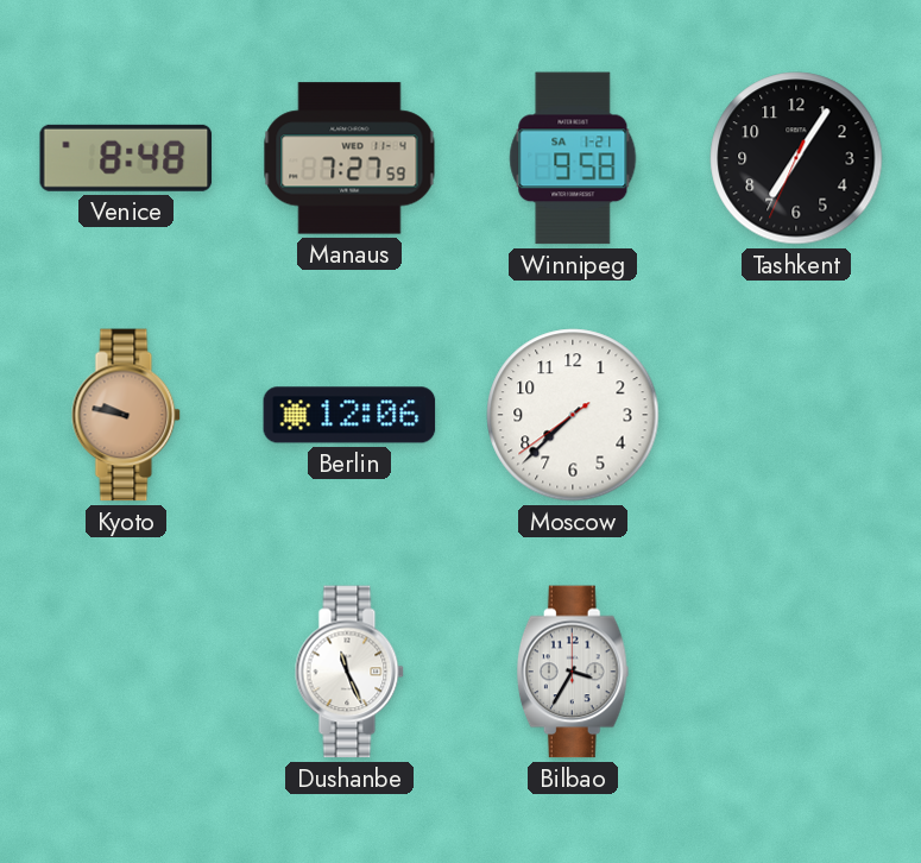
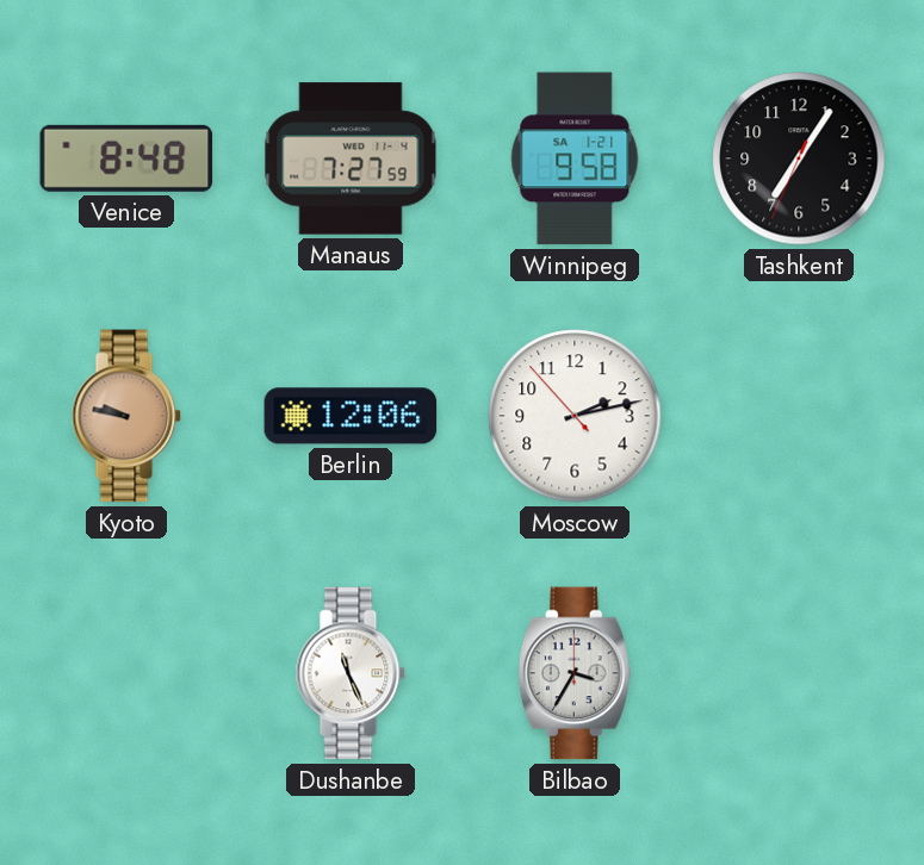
Moscow: 7:37 -> 2:12 (575, 416)
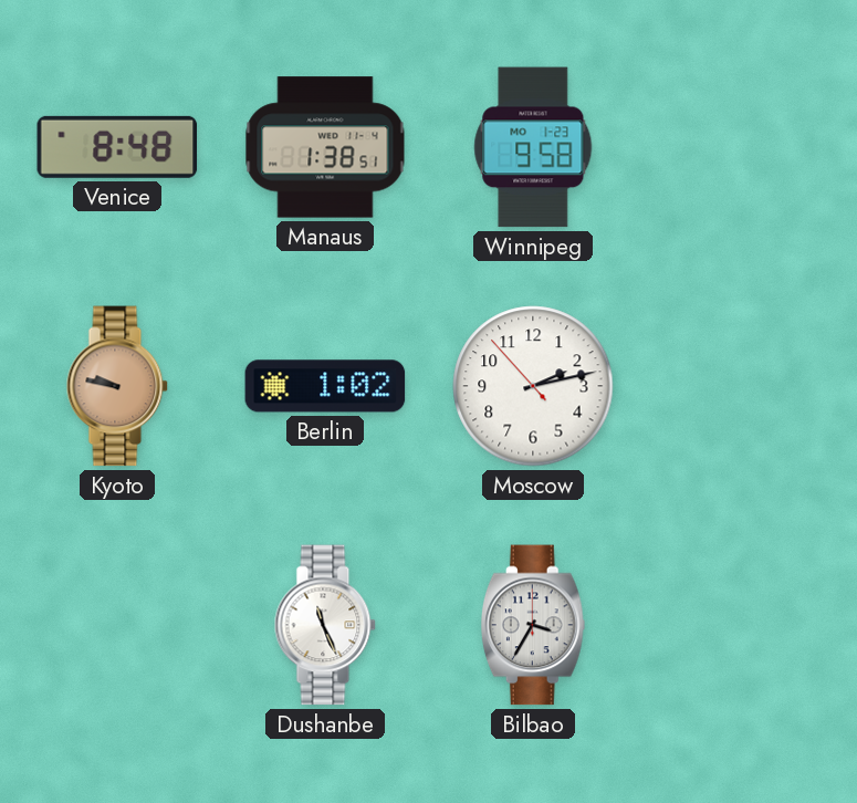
Manaus: 7:27 -> 1:38 (325, 147)
Winnipeg date: SA 1-21 -> MO 1-23 (533, 147)
Tashkent: 7:05 -> none (799, 158)
Berlin: 12:06 -> 1:02 (325, 386)
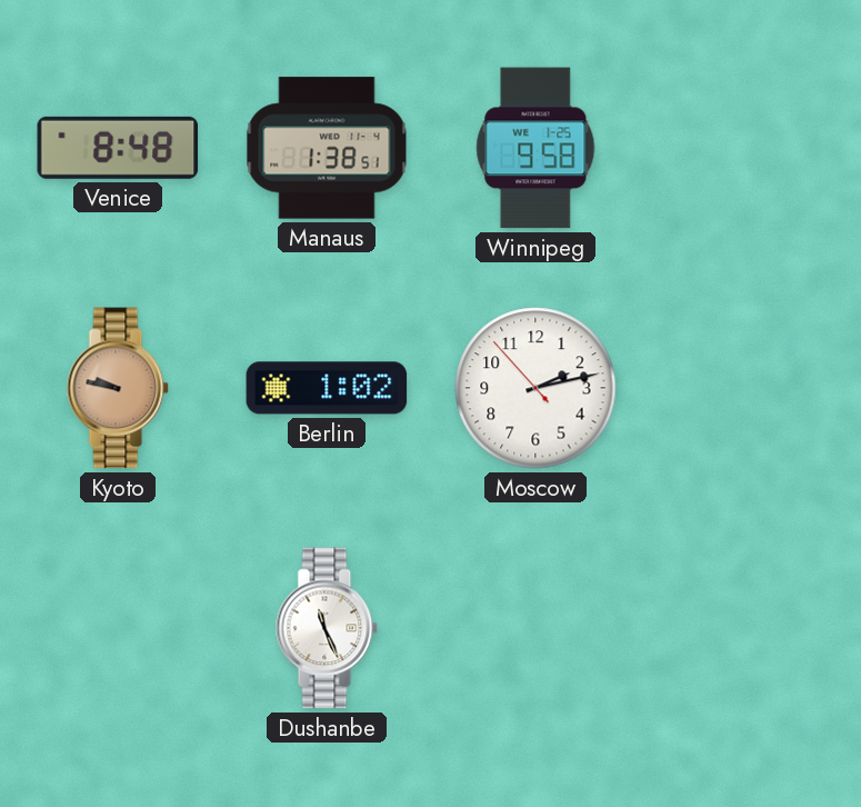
Winnipeg date: MO 1-23 -> WE 1-25 (535, 148)
Bilbao: 3:35 -> none (533, 625)
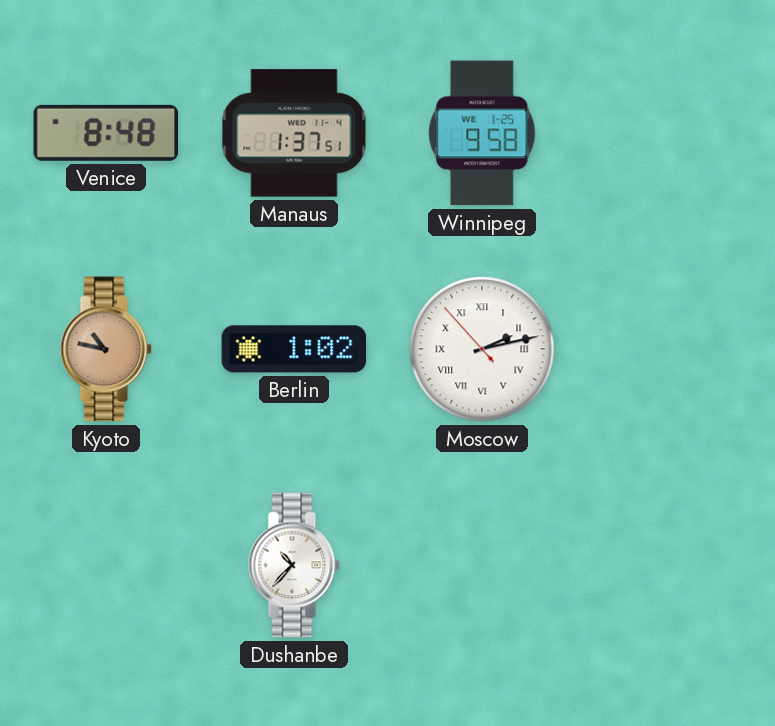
Manaus: 1:38 -> 1:37 (294, 133)
Kyoto: 9:47 -> 10:47 (106, 349)
Moscow numerals: Arabic -> Roman (482, 349)
Dushanbe: 11:26 -> 10:37 (294, 565)
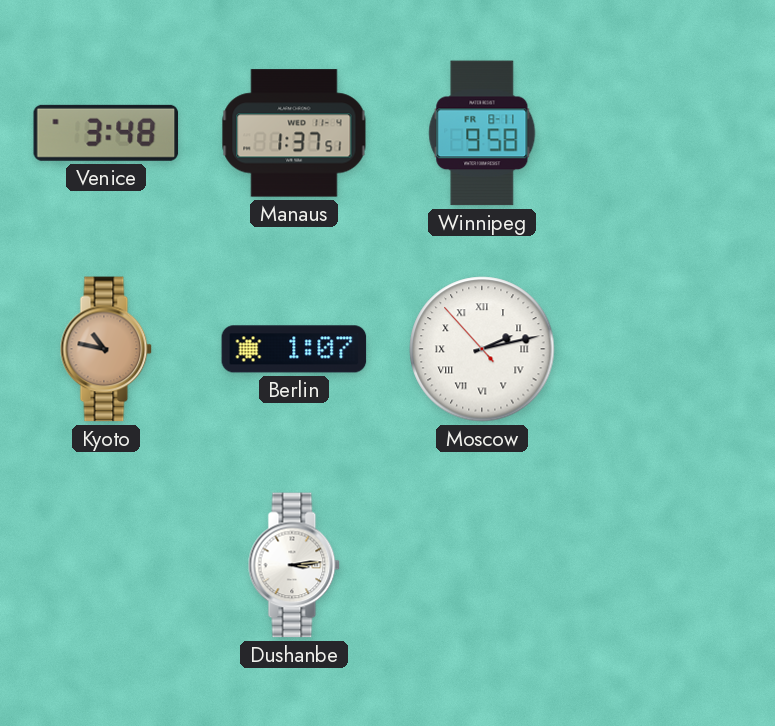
Venice: 8:48 -> 3:48 (106, 133)
Winnipeg date: WE 1-25 -> FR 8-11 (482, 133)
Berlin: 1:02 -> 1:07 (294, 349)
Dushanbe: 10:37 -> 3:14 (294, 565)
